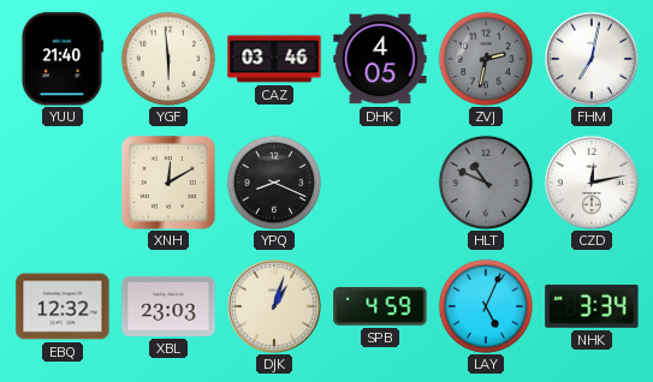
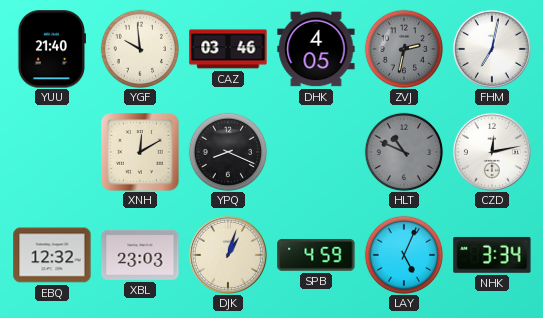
YGF: 5:59 -> 9:59 (140, 49)
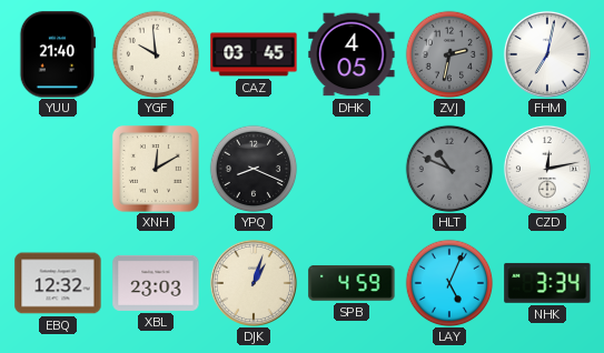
CAZ: 03:46 -> 03:45 (254, 54)
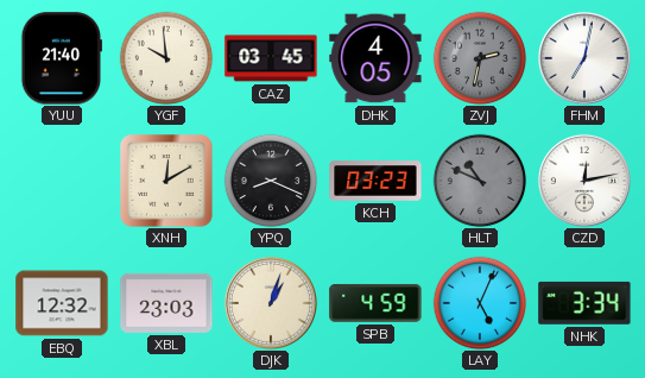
KCH: none -> 03:23 (375, 181)
